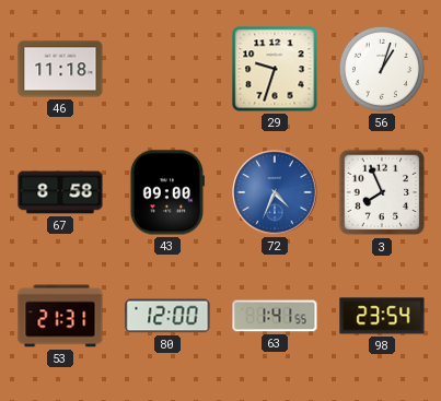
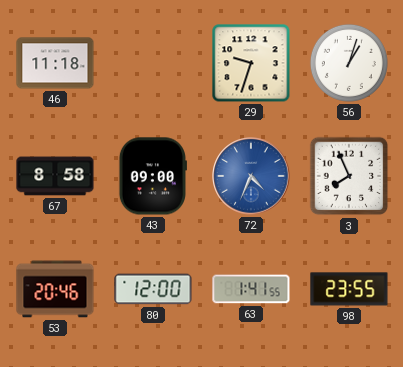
53: 21:31 -> 20:46 (55, 289)
98: 23:54 -> 23:55 (349, 289)
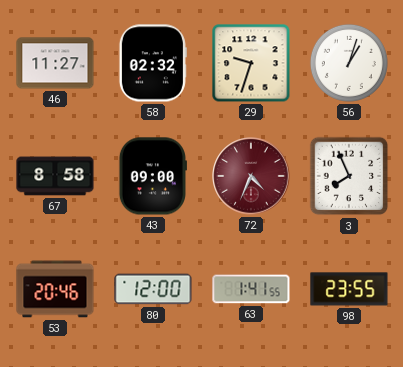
46: 11:18 -> 11:27 (55, 63)
58: none -> 02:32 (153, 63)
72 dial: blue -> burgundy (251, 176)
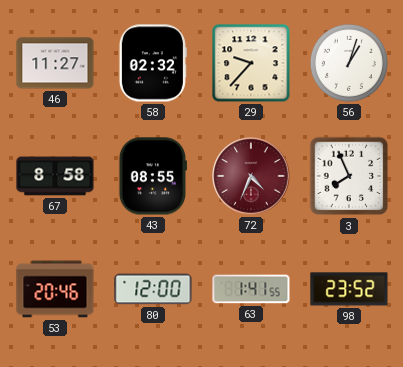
29: 9:33 -> 9:37 (251, 63)
43: 09:00 -> 08:55 (153, 176)
98: 23:55 -> 23:52 (349, 289)
